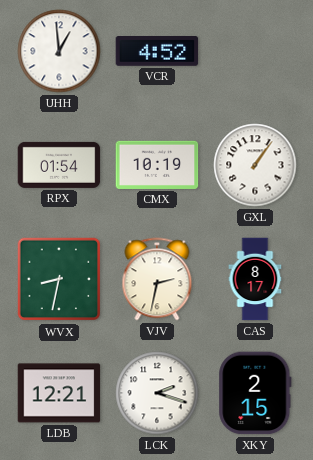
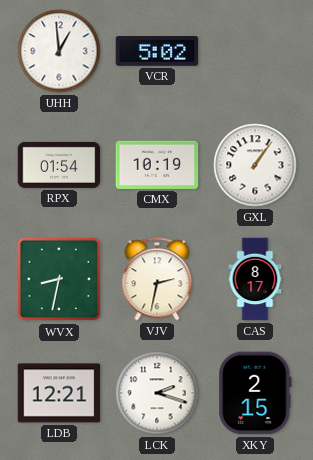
VCR: 4:52 -> 5:02 (157, 52)
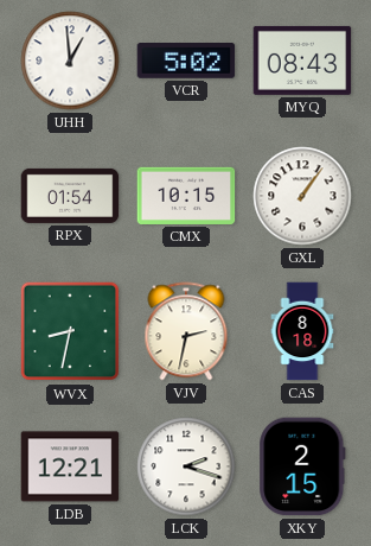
MYQ: none -> 08:43 (302, 61)
CMX: 10:19 -> 10:15 (186, 196)
CAS: 8:17 -> 8:18 (302, 331)
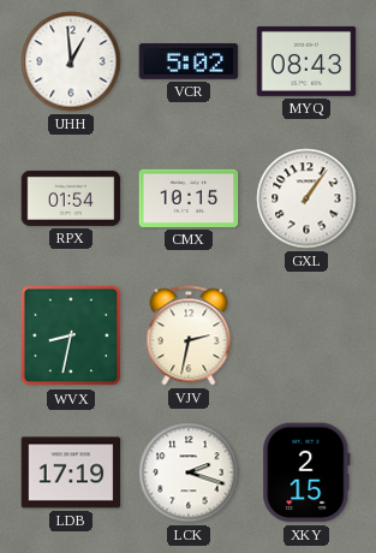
CAS: 8:18 -> none (302, 331)
LDB: 12:21 -> 17:19 (71, 472)
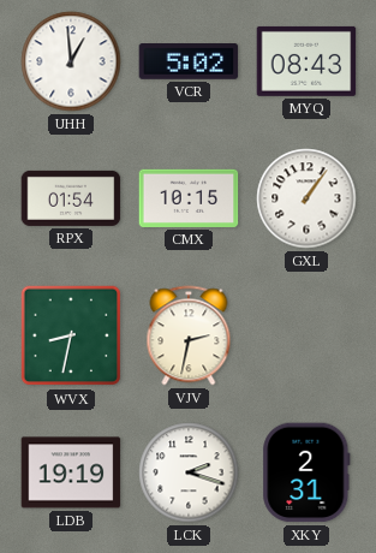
LDB: 17:19 -> 19:19 (71, 472)
XKY: 2:15 -> 2:31 (306, 472)
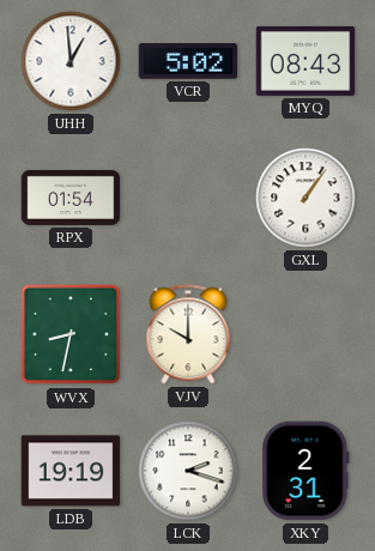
CMX: 10:15 -> none (189, 198)
VJV: 2:32 -> 10:00 (188, 334)
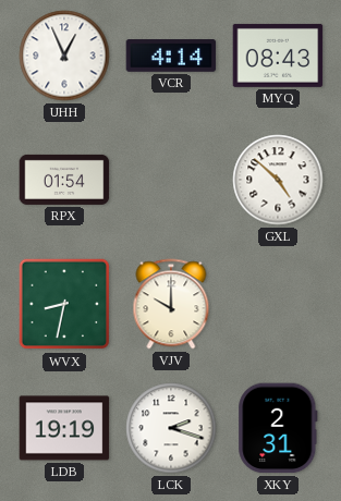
UHH: 12:59 -> 12:56 (64, 56)
VCR: 5:02 -> 4:14 (171, 57)
GXL: 1:06 -> 4:52 (278, 180)
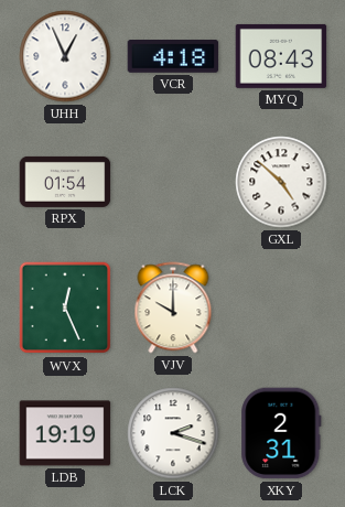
VCR: 4:14 -> 4:18 (173, 57)
WVX: 8:32 -> 12:26 (65, 308)
